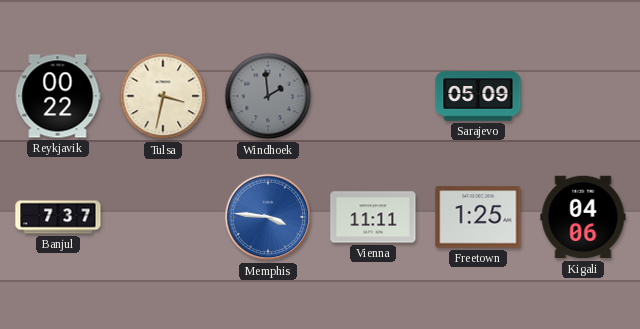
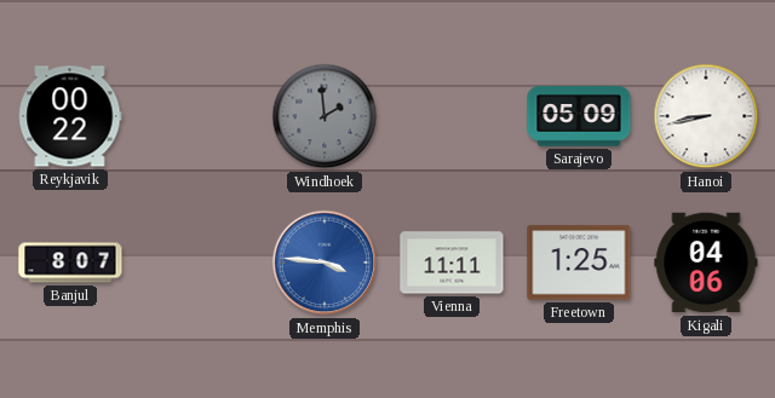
Tulsa: 3:32 -> none (163, 96)
Hanoi: none -> 8:43 (706, 116)
Banjul: 7:37 -> 8:07 (70, 263)
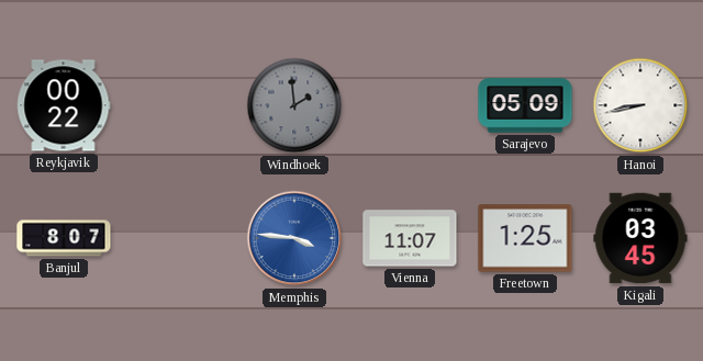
Vienna: 11:11 -> 11:07 (410, 238)
Kigali: 04:06 -> 03:45 (640, 238)
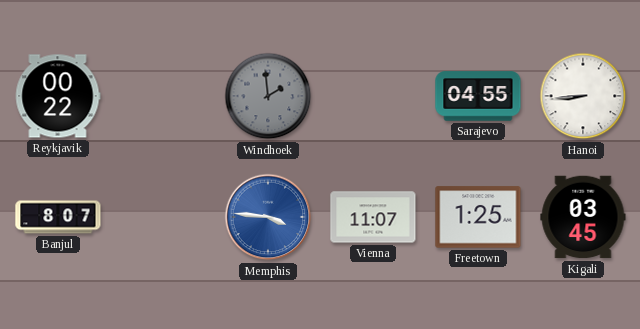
Sarajevo: 05:09 -> 04:55 (478, 96)
Hanoi: 8:43 -> 8:44 (583, 96)
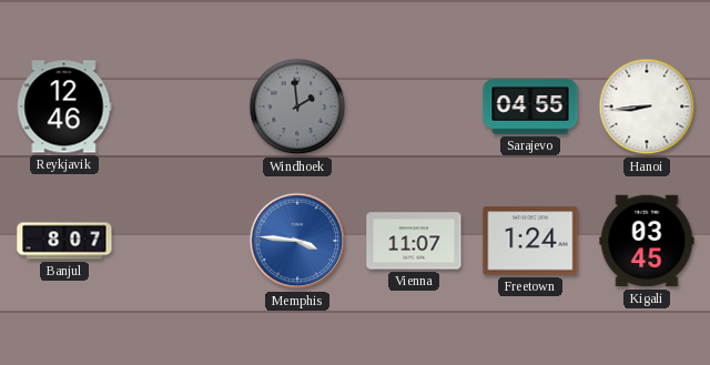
Reykjavik: 00:22 -> 12:46 (64, 107)
Freetown: 1:25 -> 1:24 (530, 241)
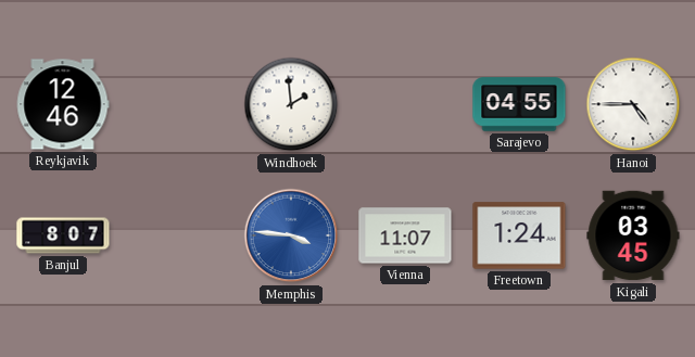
Windhoek dial: grey -> white (291, 104)
Hanoi: 8:44 -> 4:45 (633, 104)
